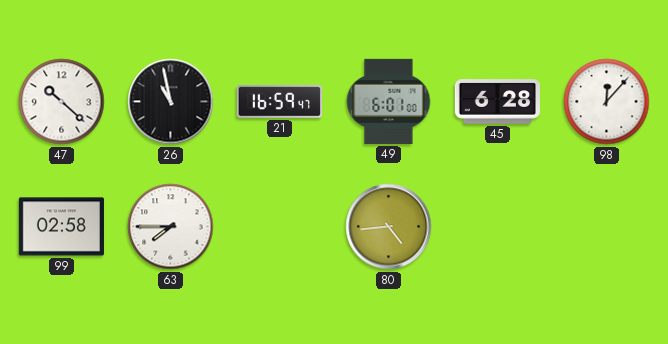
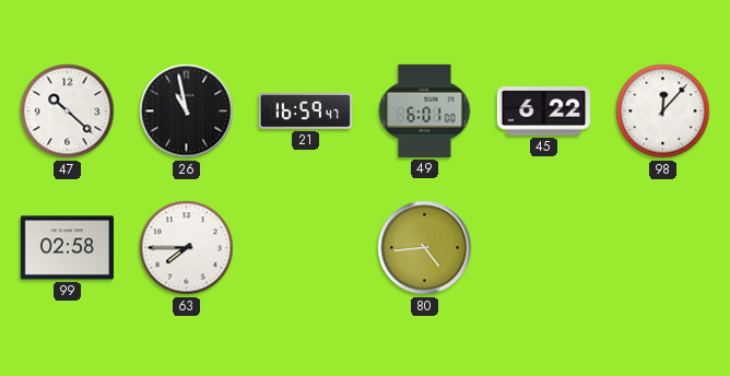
45: 6:28 -> 6:22 (543, 111)
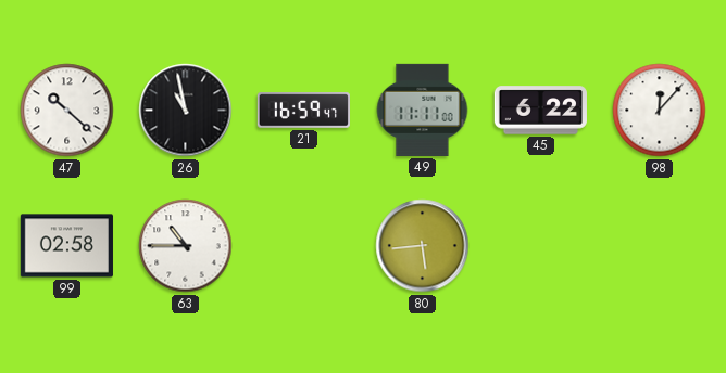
49: 6:01 -> 11:11 (423, 110)
63: 7:45 -> 10:45 (186, 246)
80: 4:44 -> 5:44 (423, 246)
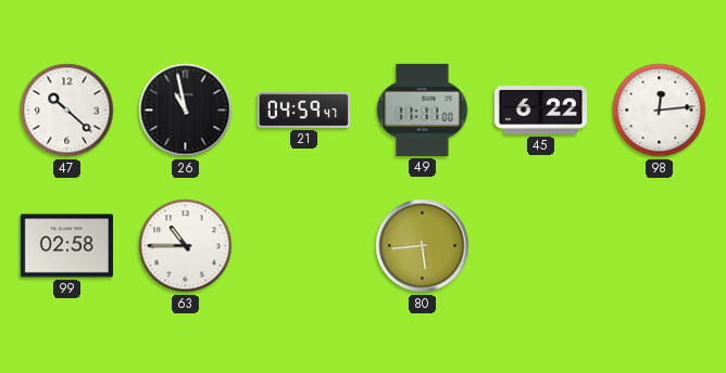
21: 16:59 -> 04:59 (303, 111)
98: 12:07 -> 12:14 (660, 111)
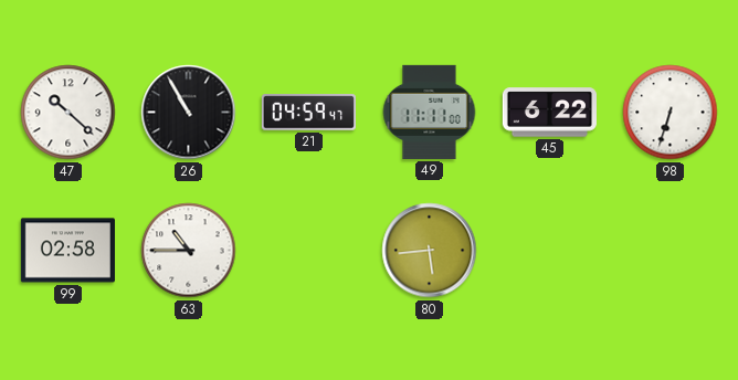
26: 10:58 -> 10:55 (189, 113)
98: 12:14 -> 6:33 (671, 113)
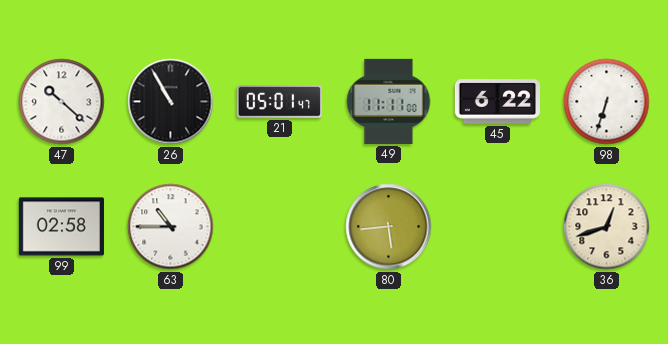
21: 04:59 -> 05:01 (279, 102)
36: none -> 12:42 (607, 227)
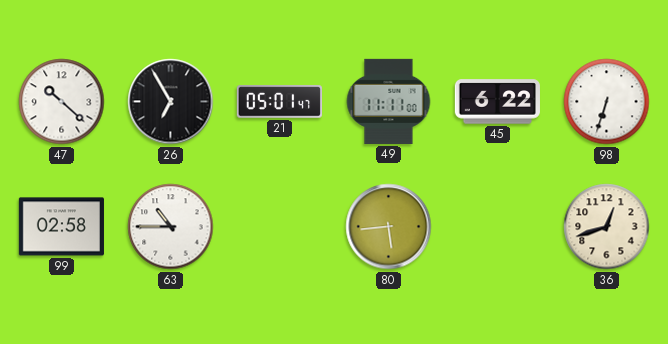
26: 10:55 -> 6:55 (171, 102)
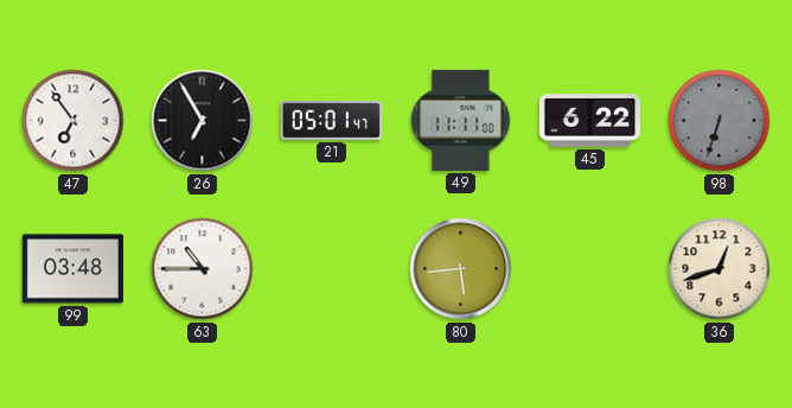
47: 10:22 -> 6:54 (74, 121)
98 dial: white -> grey (720, 121)
99: 02:58 -> 03:48 (72, 269)
